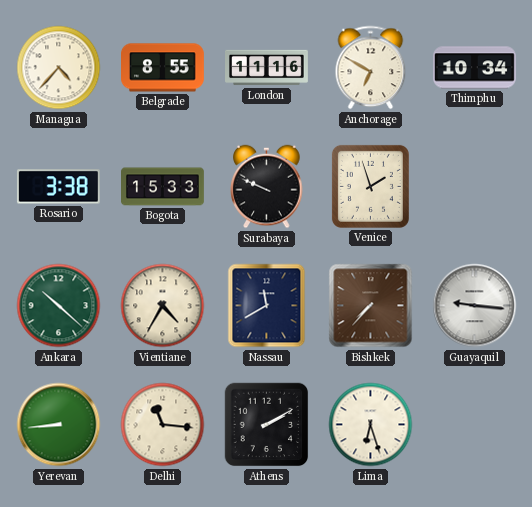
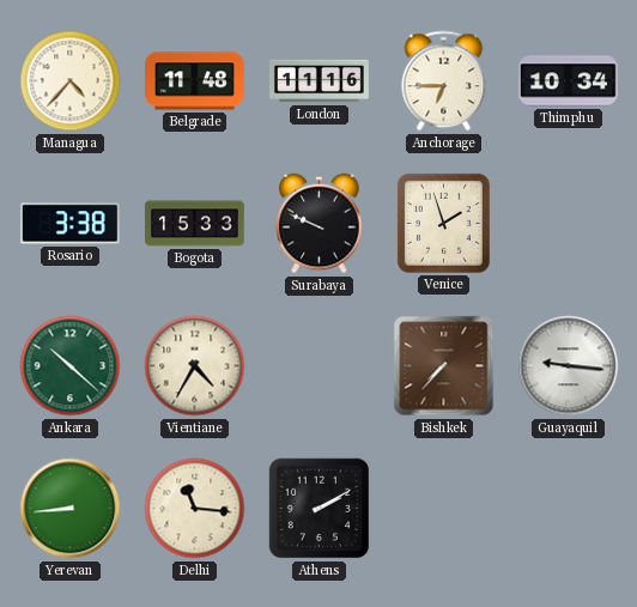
Belgrade: 8:55 -> 11:48 (195, 81)
Anchorage: 6:50 -> 6:45 (444, 81)
Nassau: 11:40 -> none (267, 306)
Lima: 6:27 -> none (371, 425)
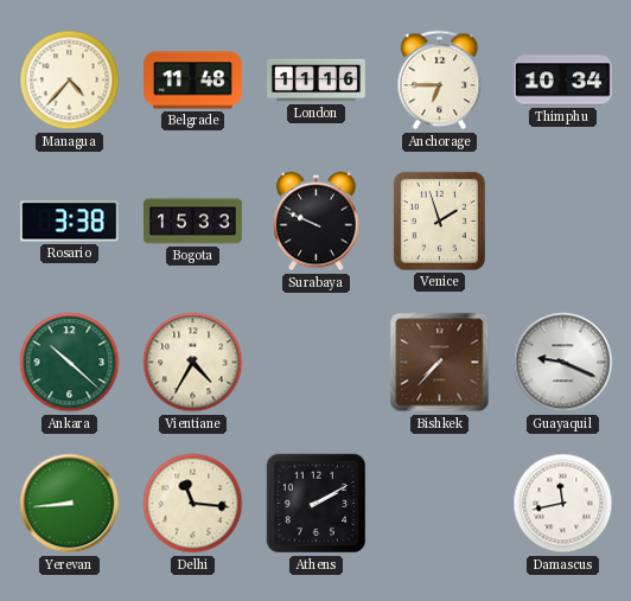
Guayaquil: 9:16 -> 9:19 (563, 363)
Damascus: none -> 11:43 (563, 504)
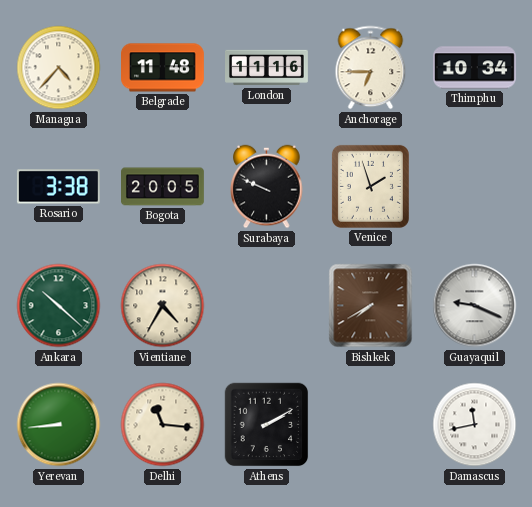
Bogota: 15:33 -> 20:05 (163, 187)
Bishkek: 7:37 -> 7:40 (371, 306)
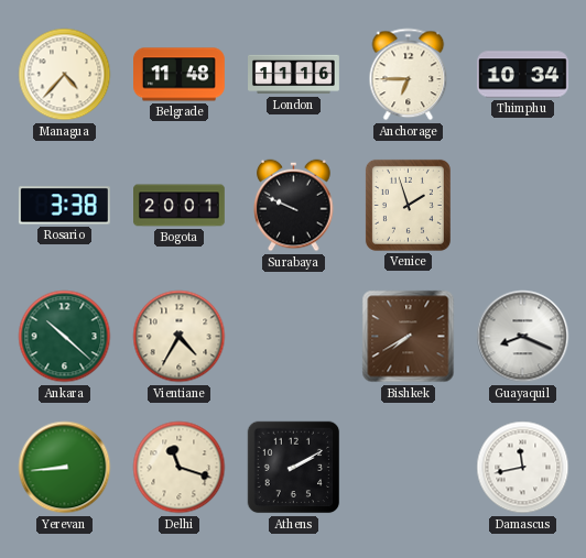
Bogota: 20:05 -> 20:01 (180, 206)
Guayaquil: 9:19 -> 8:19 (523, 337)
Delhi: 11:16 -> 11:18 (180, 468)
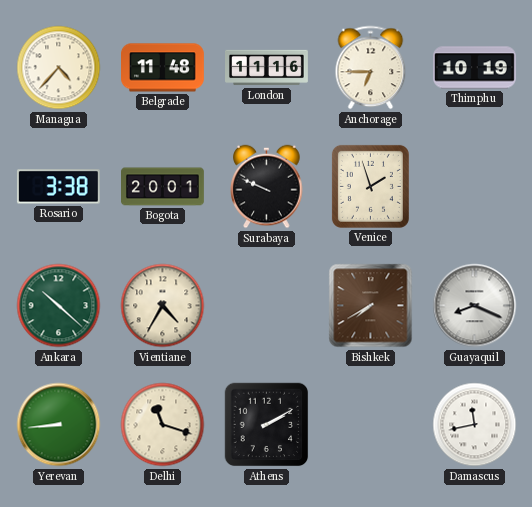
Thimphu: 10:34 -> 10:19 (475, 68)
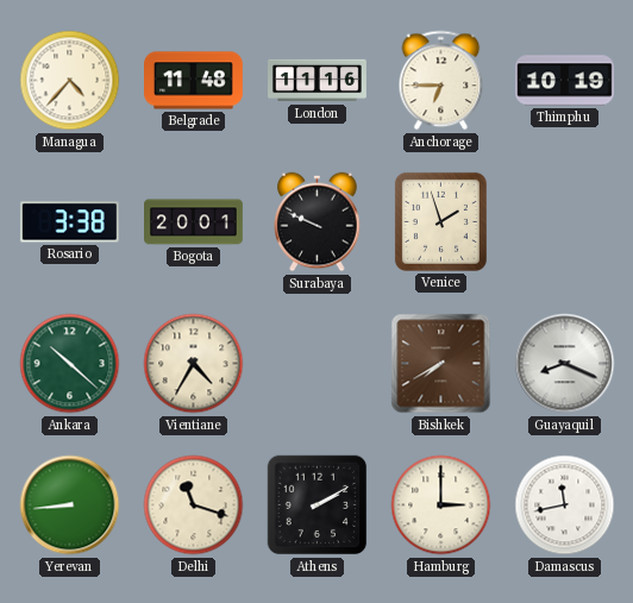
Hamburg: none -> 3:00 (441, 505)
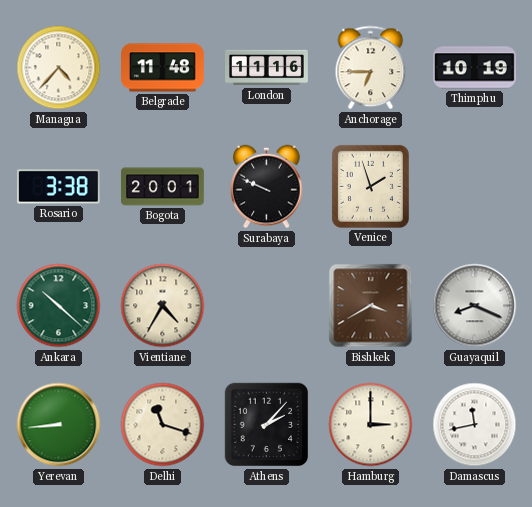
Bishkek: 7:40 -> 3:40 (371, 306)
Athens: 2:10 -> 2:07 (267, 425)
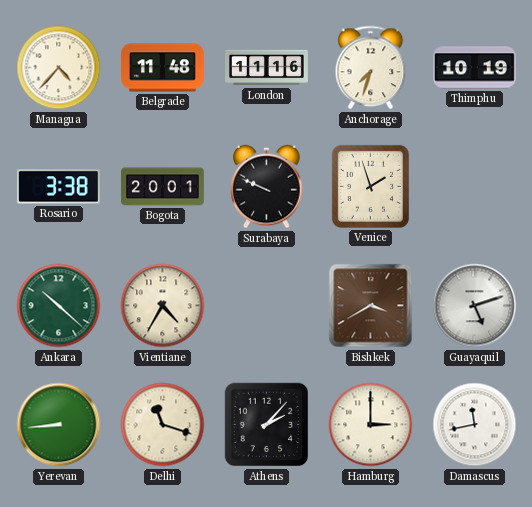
Anchorage: 6:45 -> 7:33 (371, 68)
Guayaquil: 8:19 -> 5:12 (475, 306)
